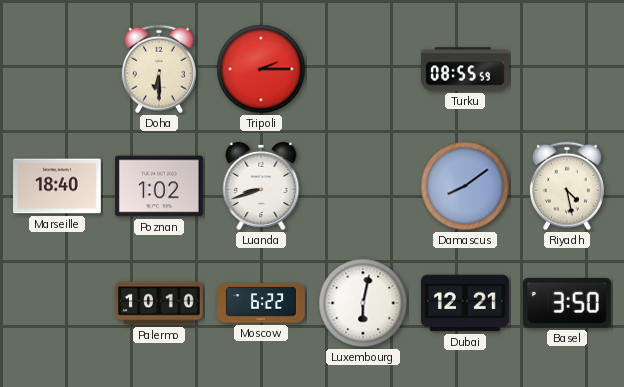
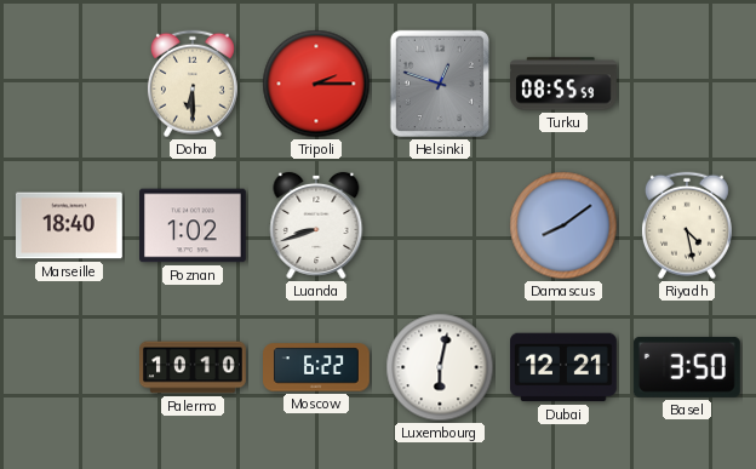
Helsinki: none -> 12:48 (440, 84)
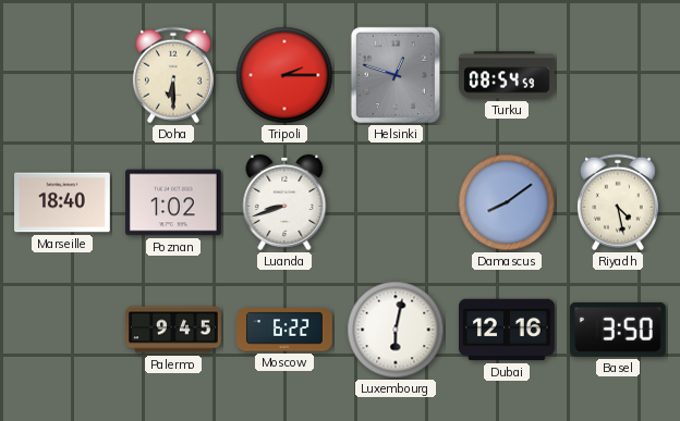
Turku: 08:55 -> 08:54 (508, 75)
Palermo: 10:10 -> 9:45 (174, 330)
Dubai: 12:21 -> 12:16 (508, 330)
